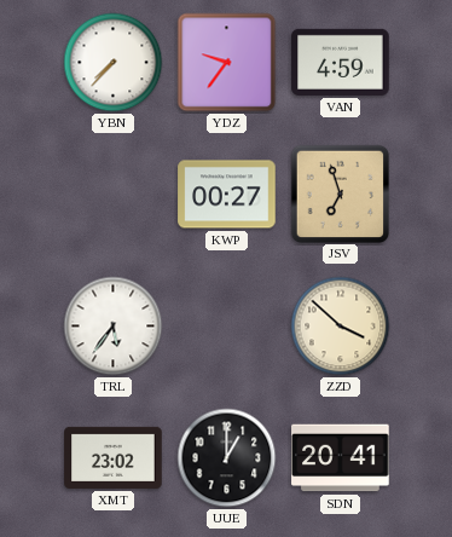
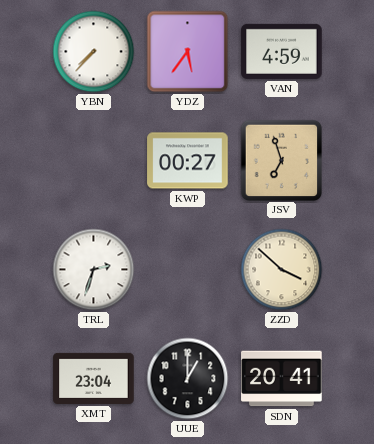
YDZ: 9:36 -> 5:36 (188, 52)
TRL: 5:36 -> 2:33 (94, 270)
XMT: 23:02 -> 23:04 (94, 378)
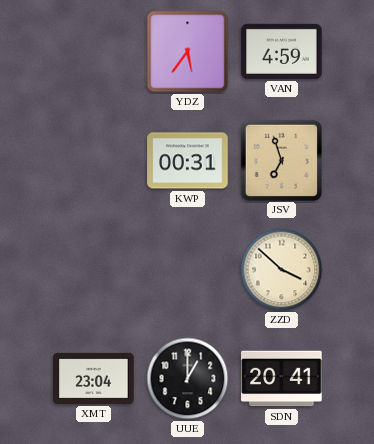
YBN: 7:37 -> none (94, 52)
KWP: 00:27 -> 00:31 (188, 161)
TRL: 2:33 -> none (94, 270)
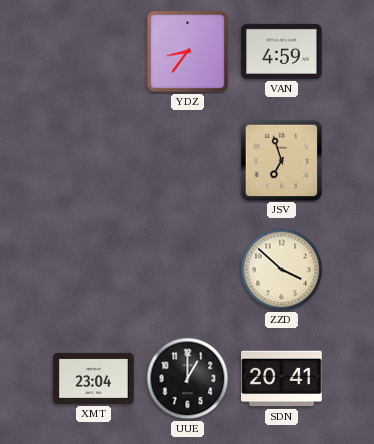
YDZ: 5:36 -> 8:36 (188, 52)
KWP: 00:31 -> none (188, 161)
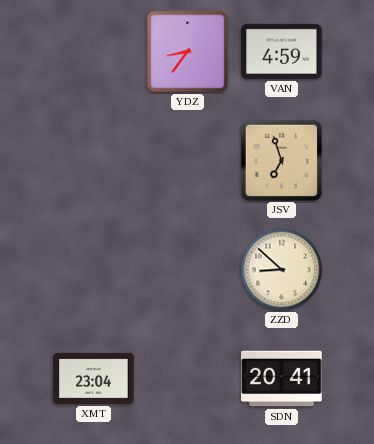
ZZD: 3:52 -> 8:52 (282, 270)
UUE: 1:00 -> none (188, 379)
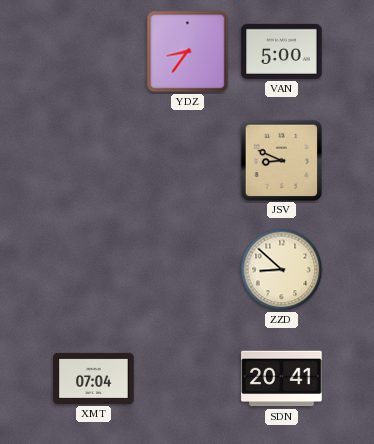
VAN: 4:59 -> 5:00 (282, 51)
JSV: 6:57 -> 8:49 (281, 160)
XMT: 23:04 -> 07:04 (94, 378)
